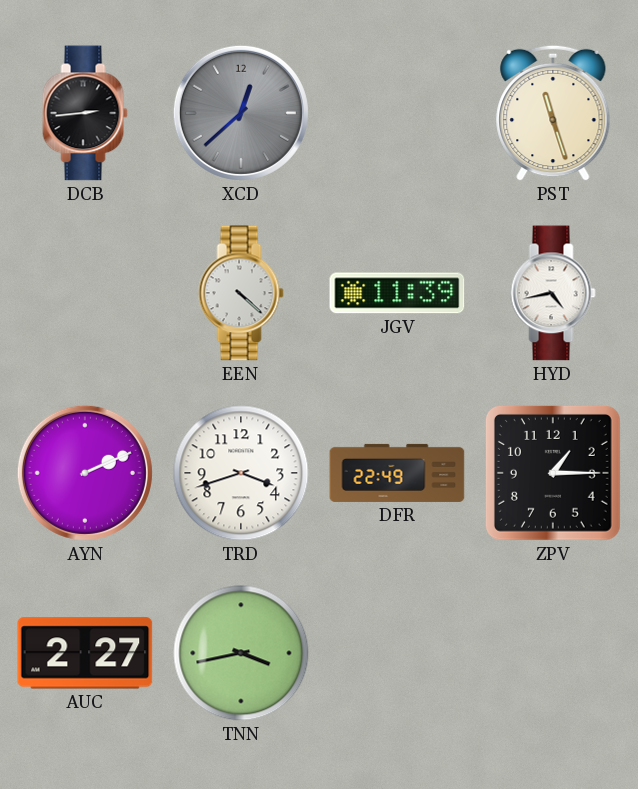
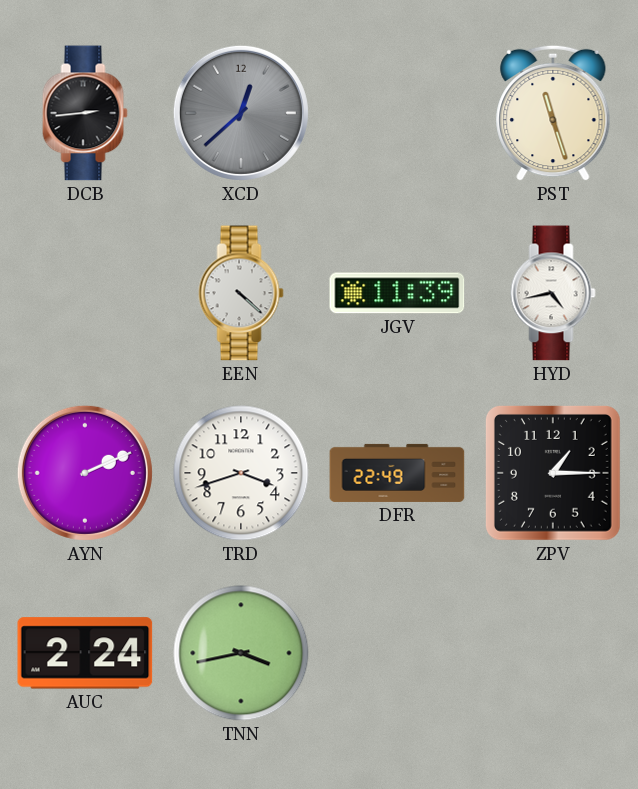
AUC: 2:27 -> 2:24 (85, 653)
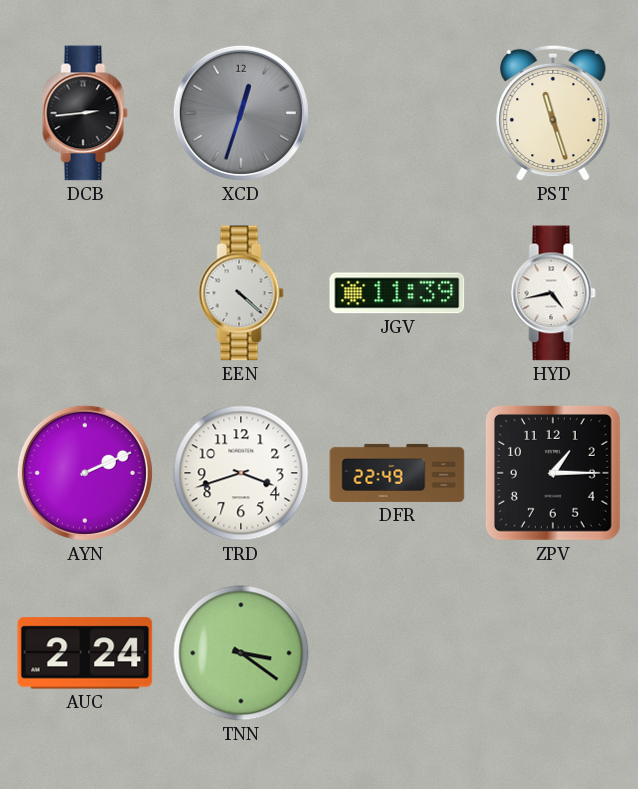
XCD: 12:38 -> 12:33 (241, 113)
TNN: 3:43 -> 3:21 (241, 653)
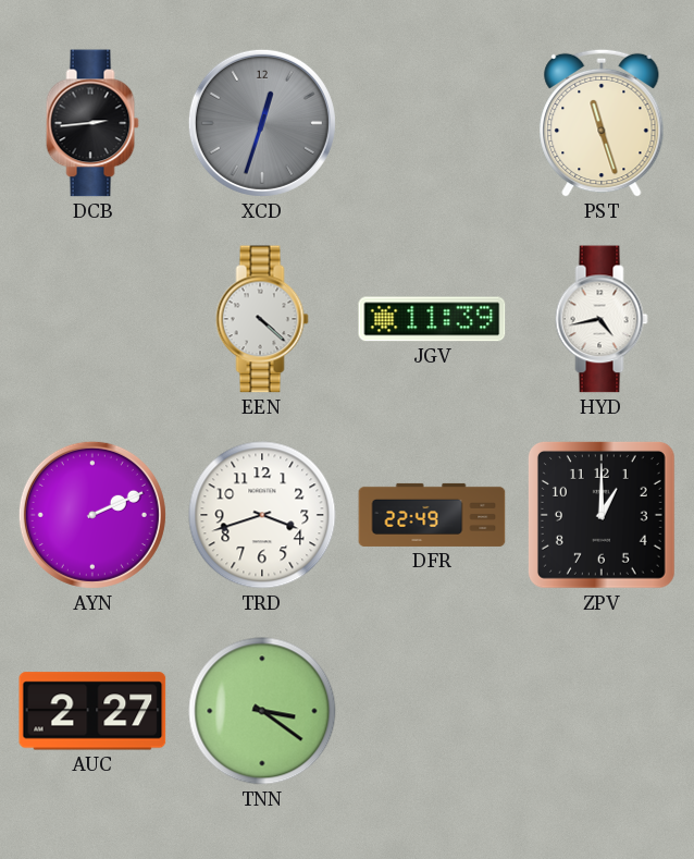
ZPV: 1:15 -> 1:00 (602, 515)
AUC: 2:24 -> 2:27 (92, 711)
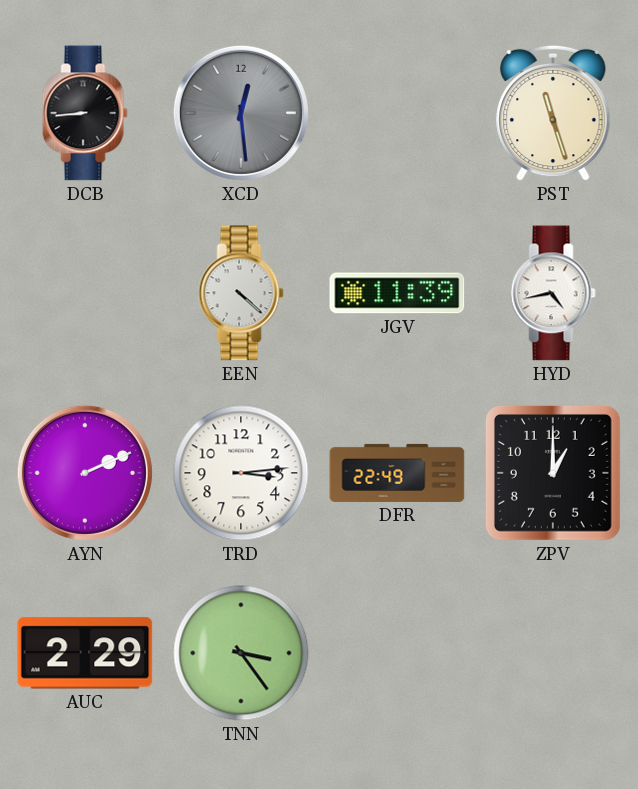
DCB: 2:44 -> 8:44 (85, 113)
XCD: 12:33 -> 12:29 (241, 113)
TRD: 3:42 -> 3:14 (241, 473)
AUC: 2:27 -> 2:29 (85, 653)
TNN: 3:21 -> 3:24 (241, 653)
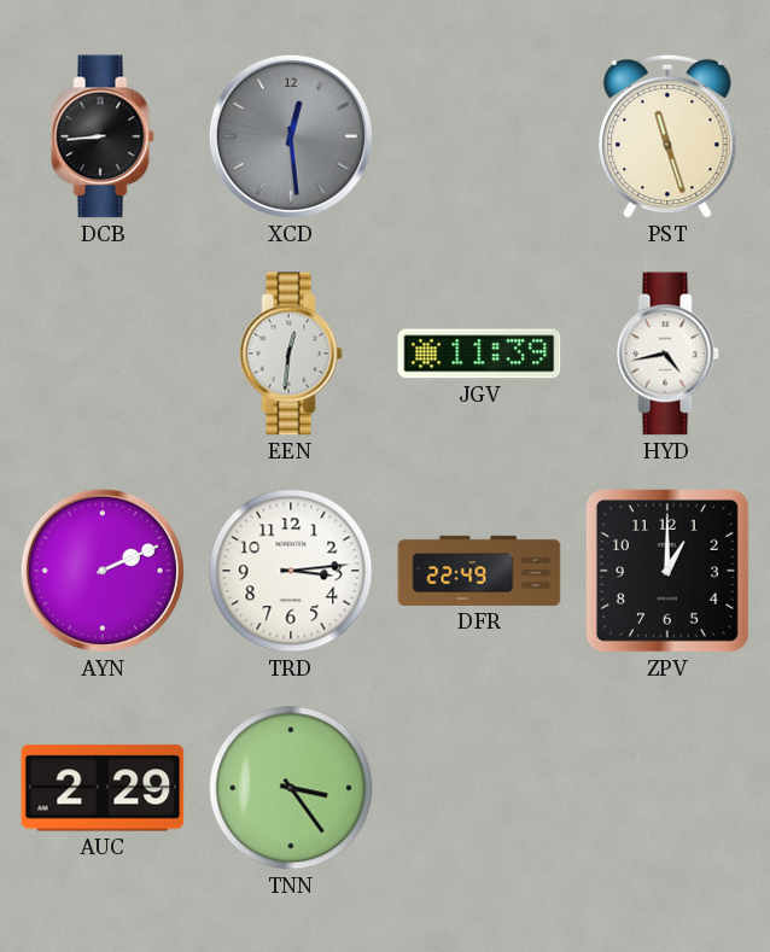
EEN: 4:22 -> 12:31 (291, 354)
